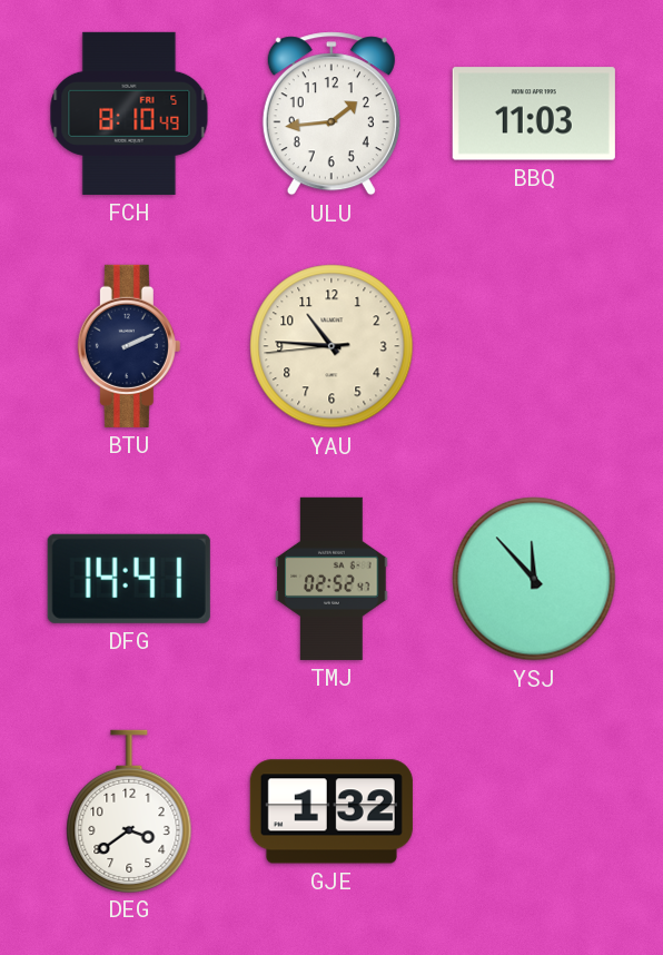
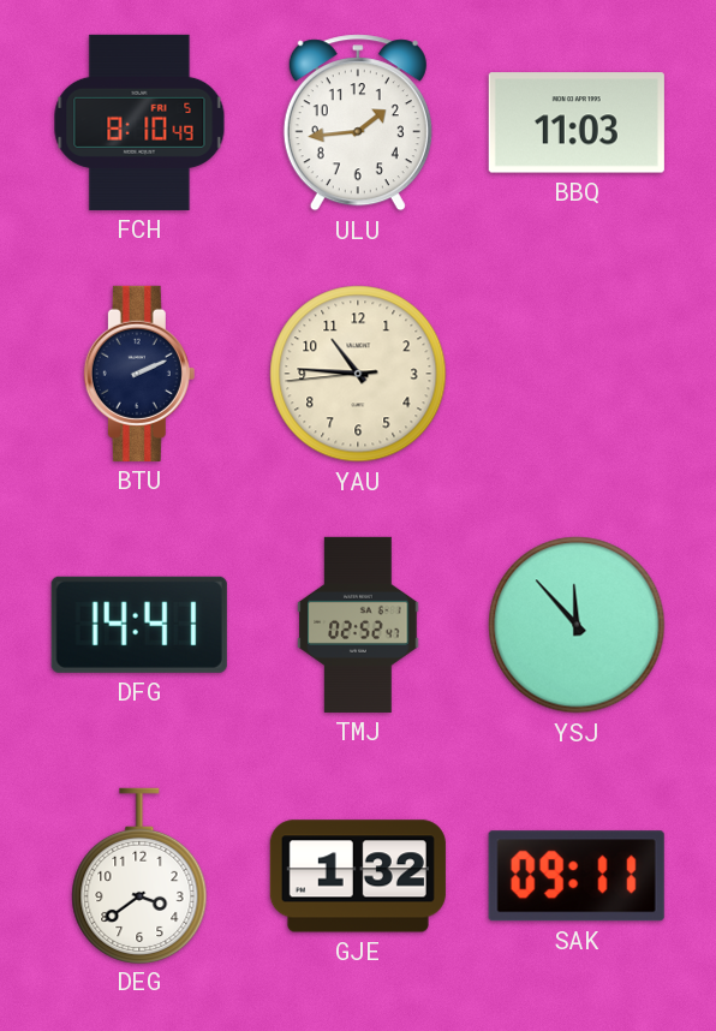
SAK: none -> 09:11 (577, 876)
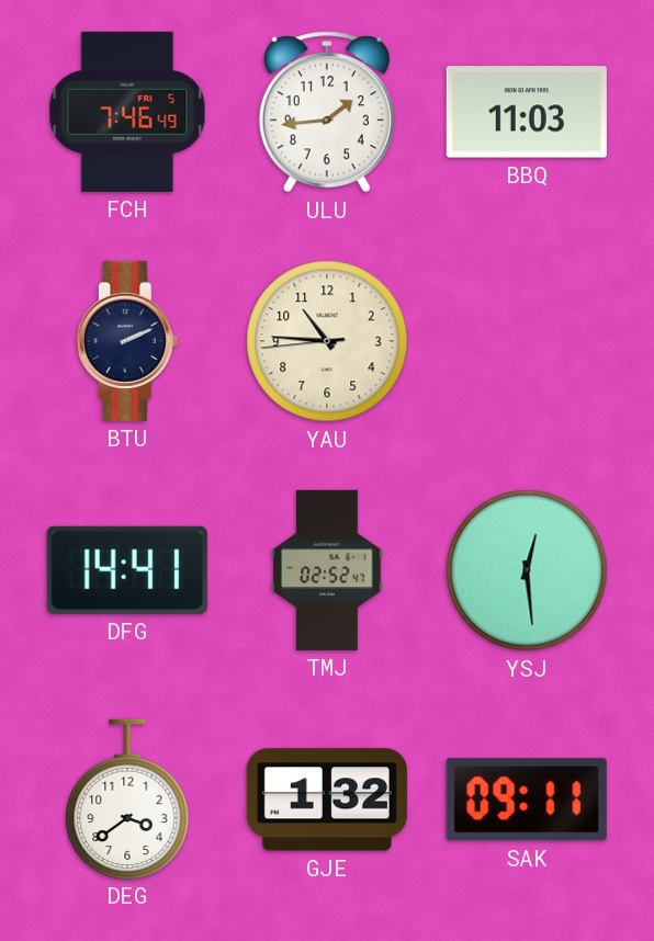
FCH: 8:10 -> 7:46 (127, 112)
YSJ: 11:53 -> 12:29 (527, 570)
